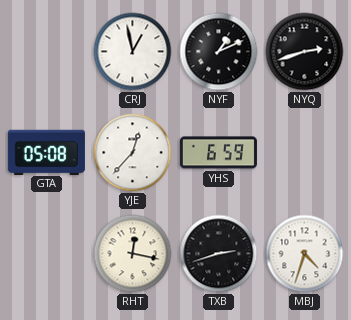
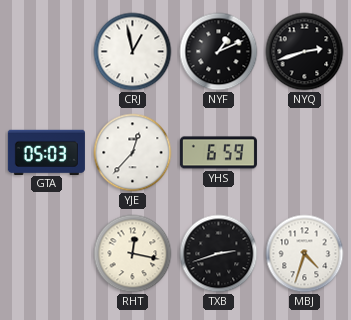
GTA: 05:08 -> 05:03 (46, 152)
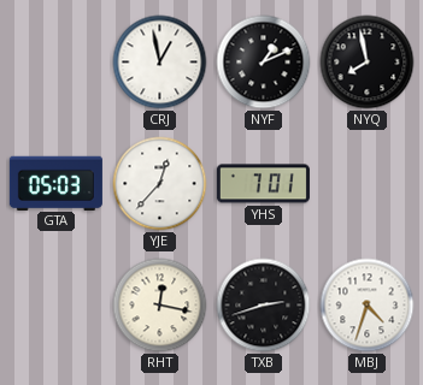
NYQ: 2:42 -> 7:58 (368, 63)
YHS: 6:59 -> 7:01 (263, 184)
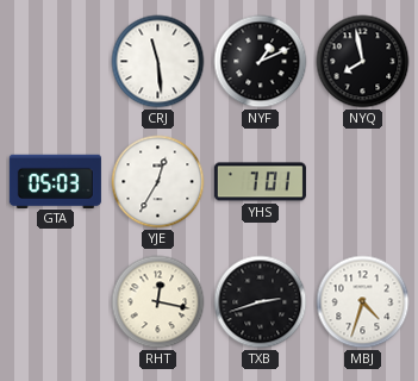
CRJ: 12:58 -> 11:29 (158, 62)
YJE: 12:37 -> 12:35 (158, 182)
